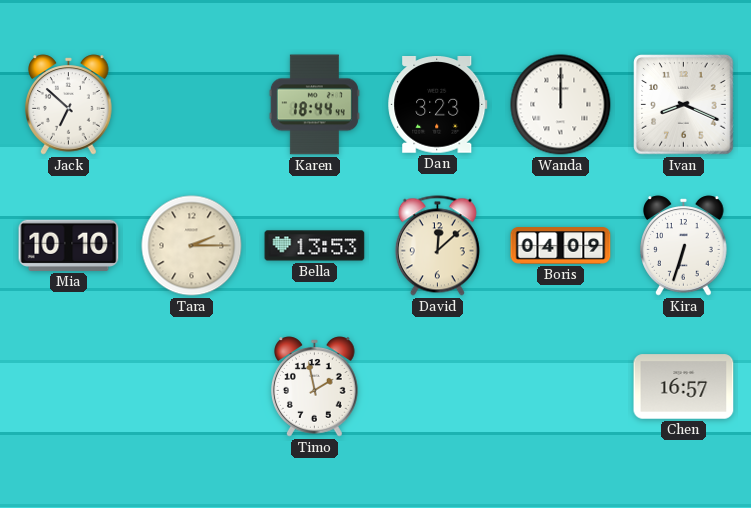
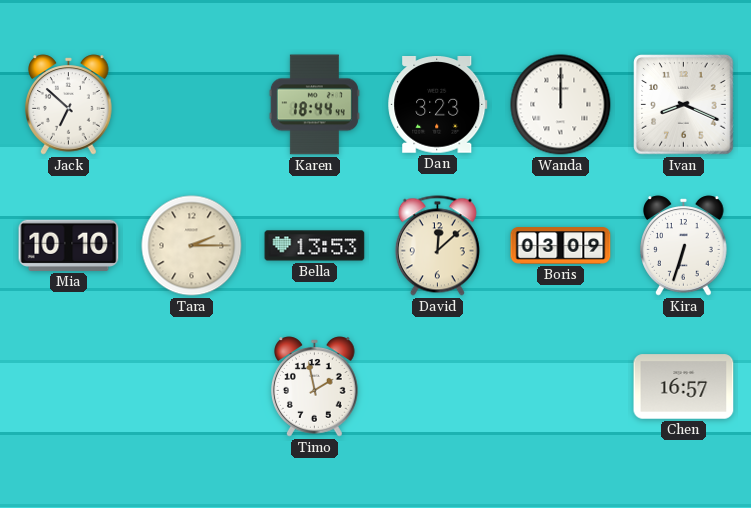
Boris: 04:09 -> 03:09 (561, 246)
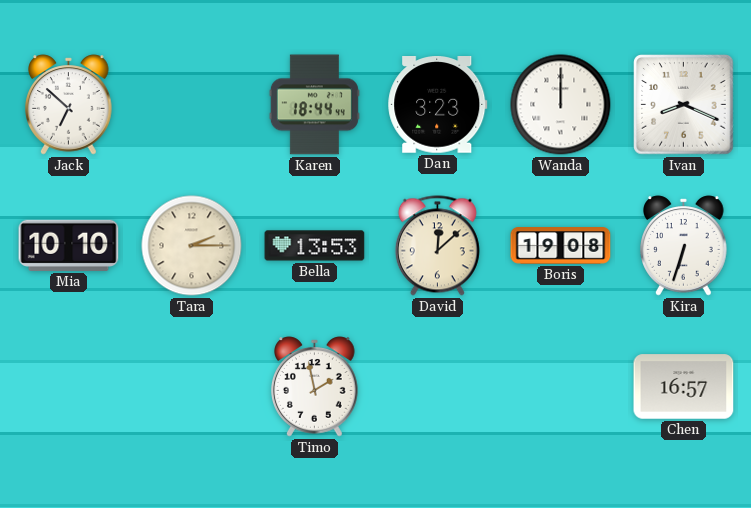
Boris: 03:09 -> 19:08 (561, 246)
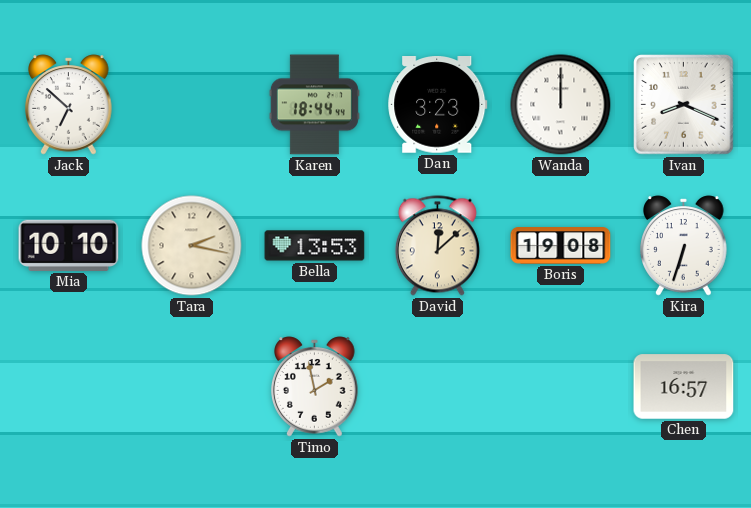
Tara: 2:15 -> 2:17 (192, 246)
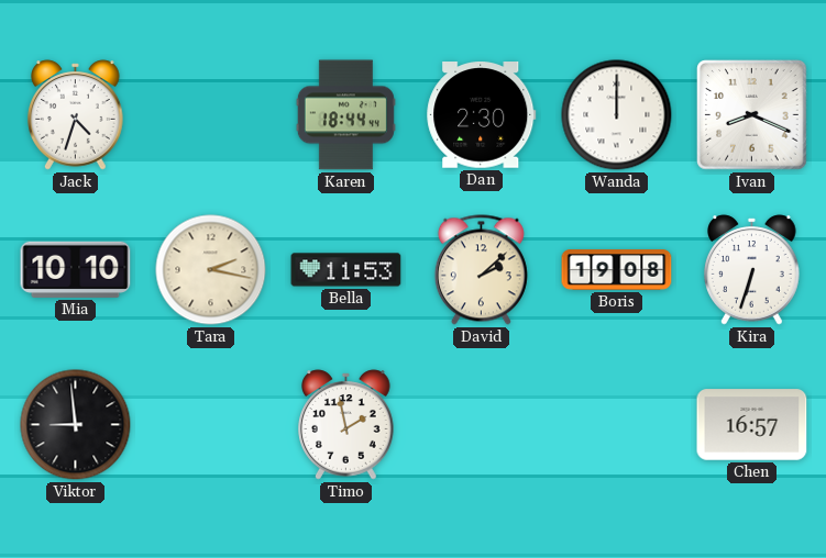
Jack: 6:52 -> 4:33 (76, 115)
Dan: 3:23 -> 2:30 (482, 115)
Bella: 13:53 -> 11:53 (346, 270)
David: 12:08 -> 2:08 (481, 270)
Viktor: none -> 8:59 (76, 425)
